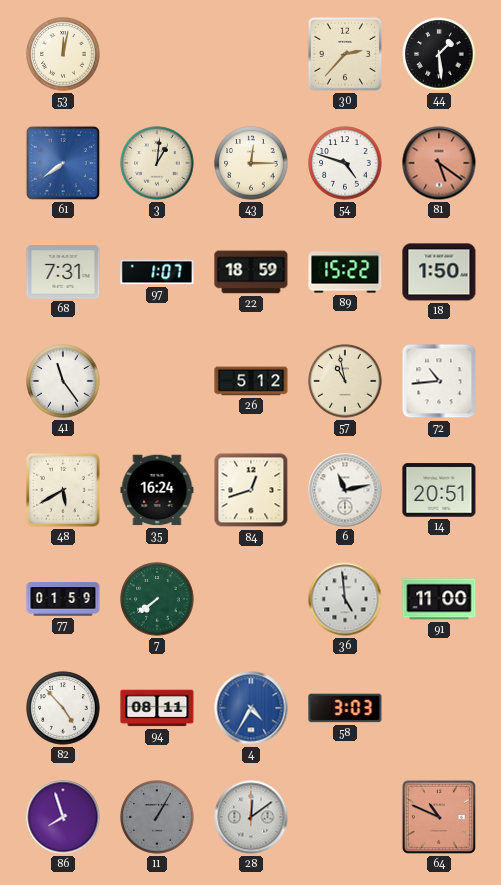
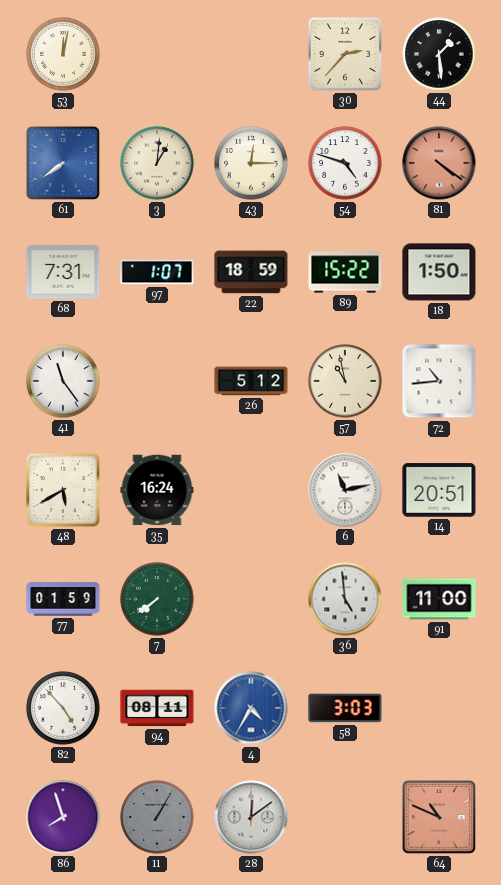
81: 5:21 -> 4:21 (439, 163)
84: 12:42 -> none (251, 490)
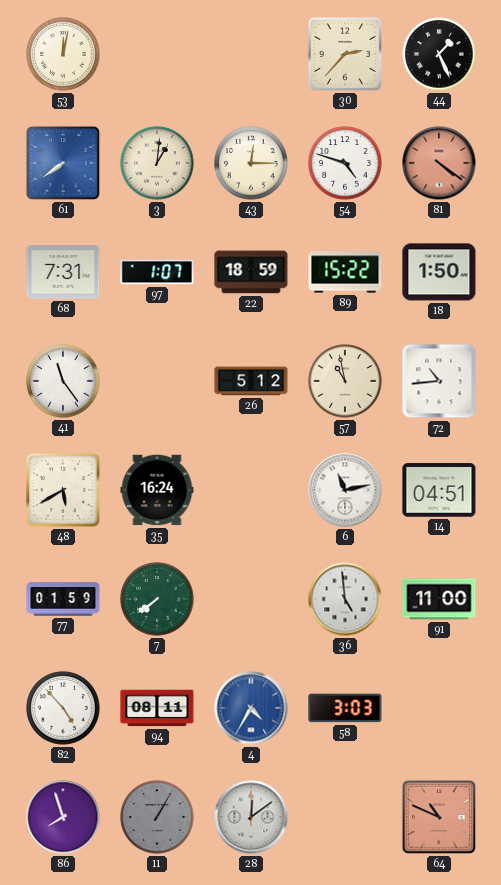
44: 1:29 -> 1:26 (439, 54)
14: 20:51 -> 04:51 (439, 490)
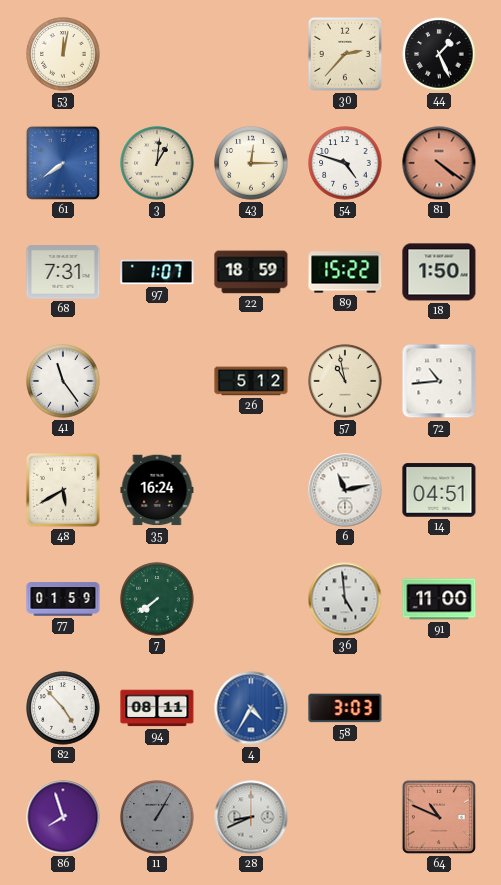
28: 12:09 -> 8:41 (251, 817)
